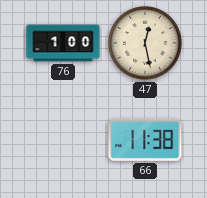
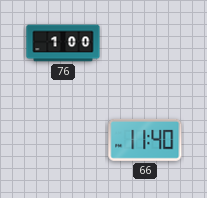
47: 12:28 -> none (145, 43)
66: 11:38 -> 11:40 (145, 140)
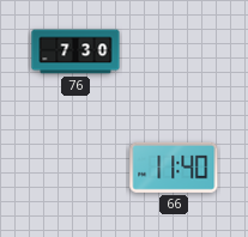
76: 1:00 -> 7:30 (75, 51)
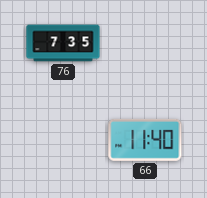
76: 7:30 -> 7:35 (63, 43)
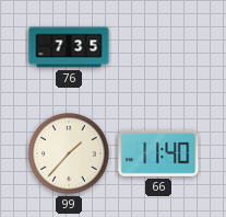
99: none -> 1:37 (69, 153)
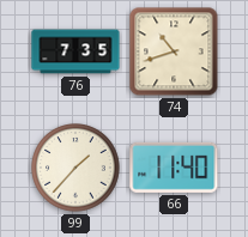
74: none -> 10:42 (174, 51)
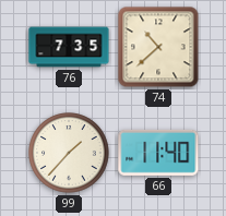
74: 10:42 -> 10:38 (158, 47)
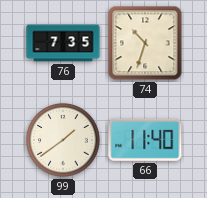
74: 10:38 -> 10:33 (145, 43)
99: 1:37 -> 1:39 (63, 140)
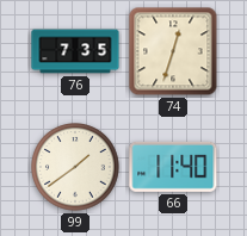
74: 10:33 -> 12:33 (173, 51)
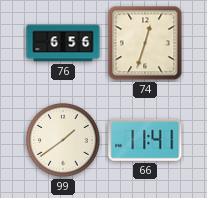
76: 7:35 -> 6:56 (63, 43)
66: 11:40 -> 11:41 (145, 140)
